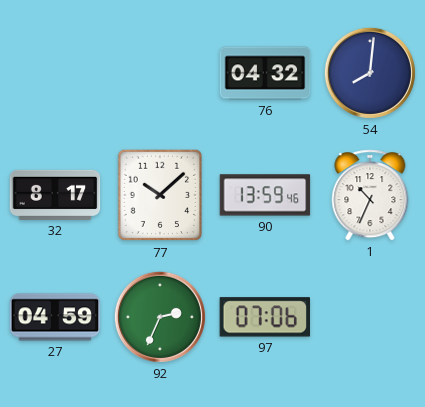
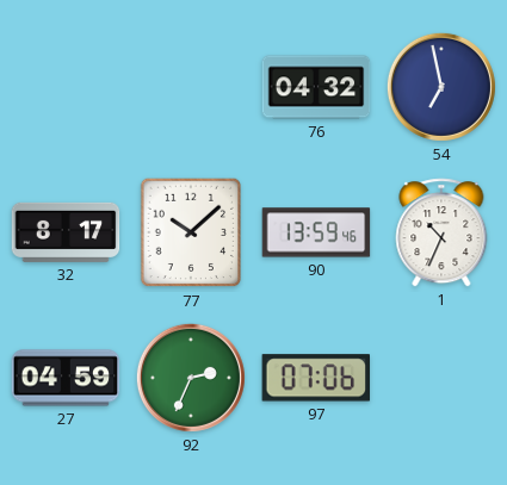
54: 8:01 -> 6:58 (441, 87)
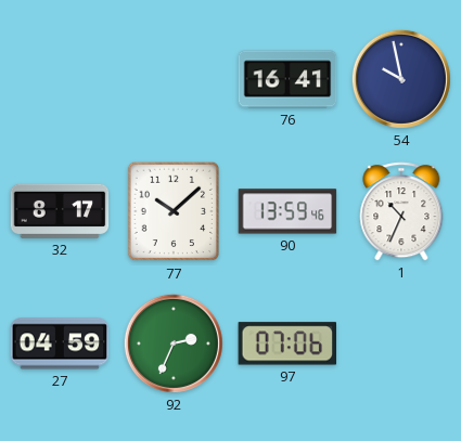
76: 04:32 -> 16:41 (287, 79)
54: 6:58 -> 9:58 (401, 79)
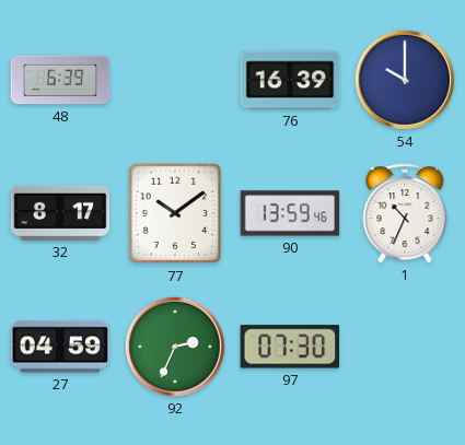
48: none -> 6:39 (60, 80)
76: 16:41 -> 16:39 (290, 80)
54: 9:58 -> 10:00 (405, 80)
77: 10:08 -> 10:09 (174, 213)
97: 07:06 -> 07:30 (290, 347)
